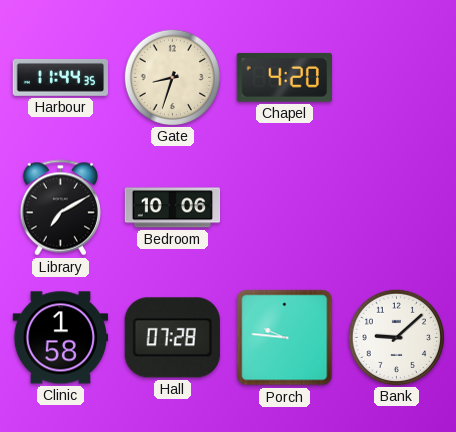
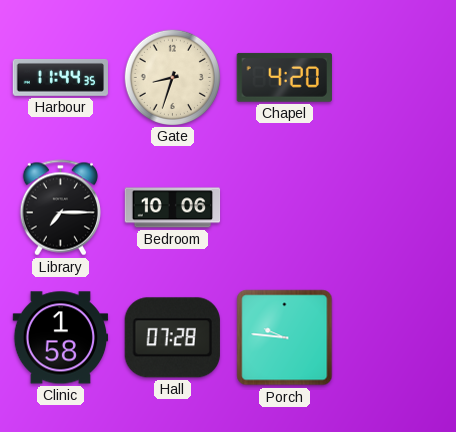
Library: 7:10 -> 7:15 (60, 208)
Bank: 9:08 -> none (396, 337)
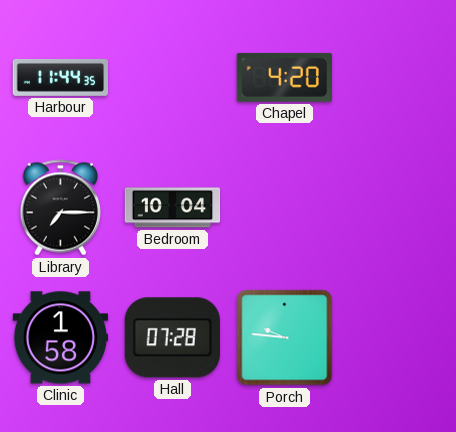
Gate: 8:33 -> none (172, 77)
Bedroom: 10:06 -> 10:04 (173, 208)
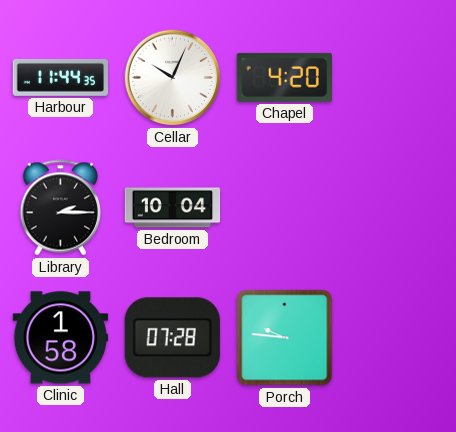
Cellar: none -> 10:04 (173, 78)
Library: 7:15 -> 2:15 (60, 208)
